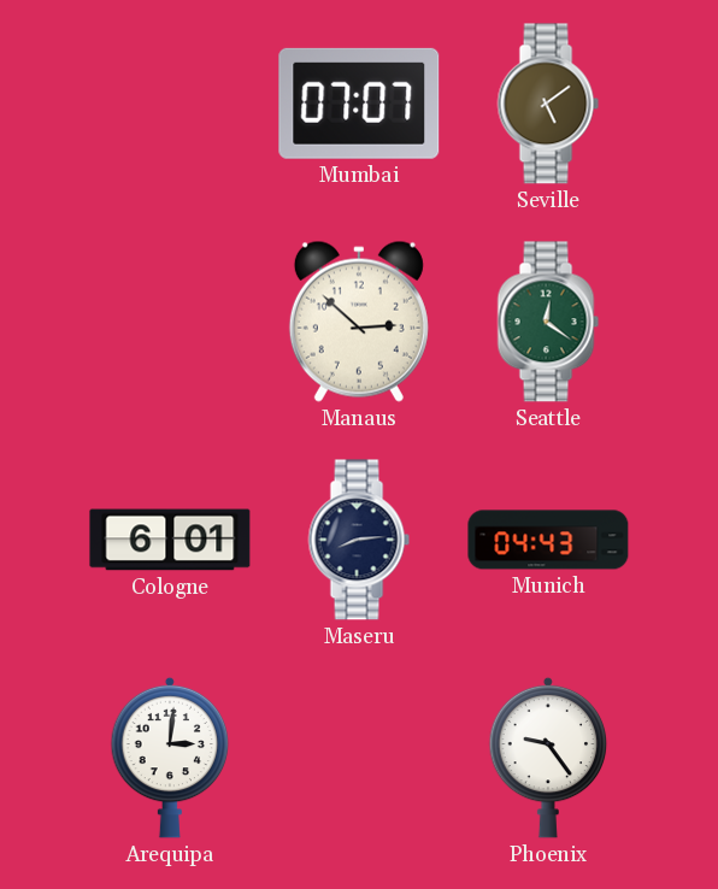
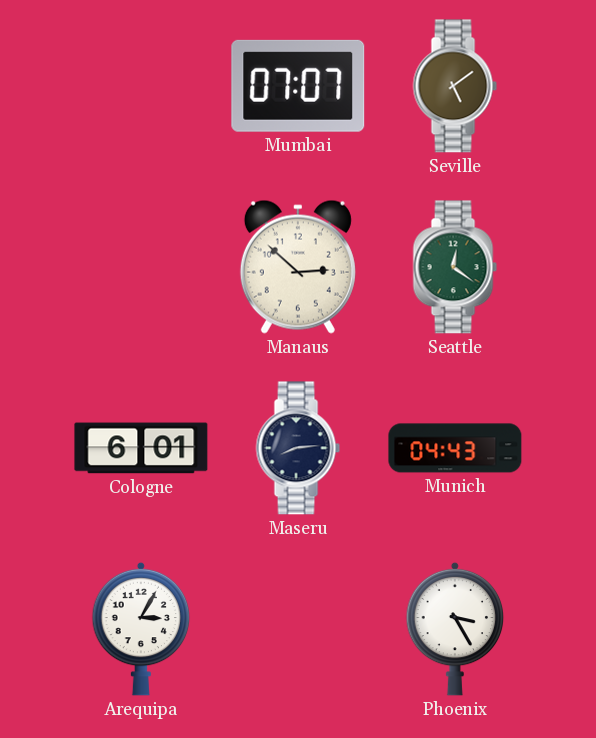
Arequipa: 3:01 -> 3:05 (141, 629)
Phoenix: 9:24 -> 3:25 (455, 629)
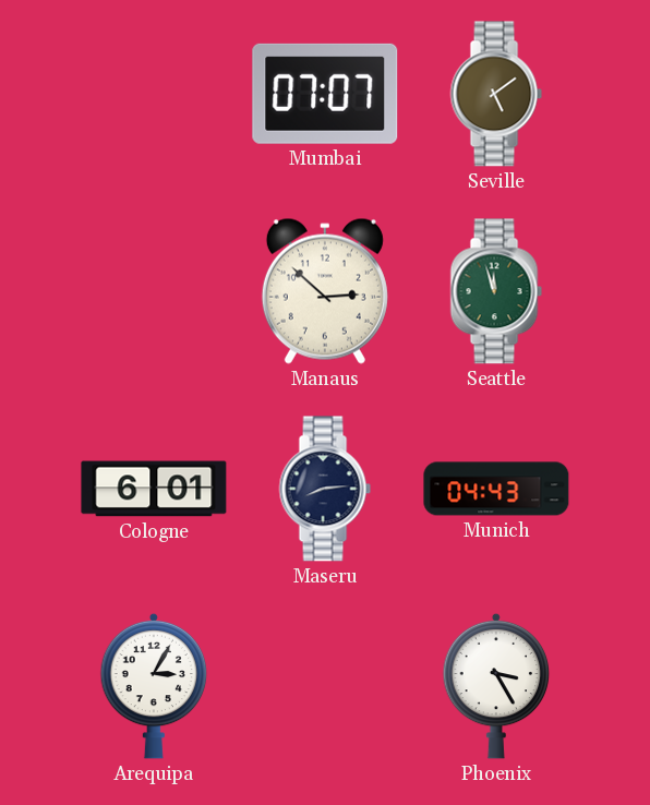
Seattle: 12:21 -> 11:57 (496, 291)
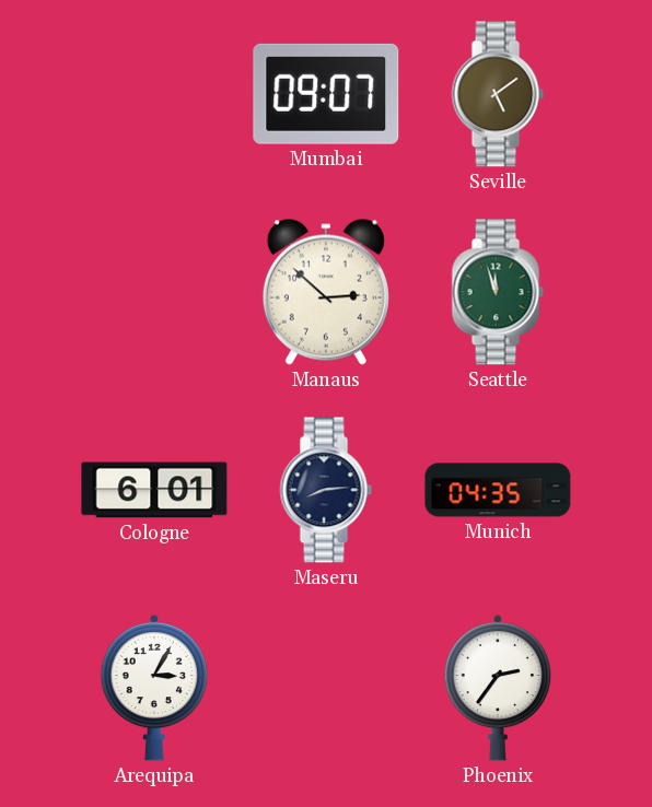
Mumbai: 07:07 -> 09:07 (326, 94)
Munich: 04:43 -> 04:35 (498, 490)
Phoenix: 3:25 -> 2:36 (498, 688)
